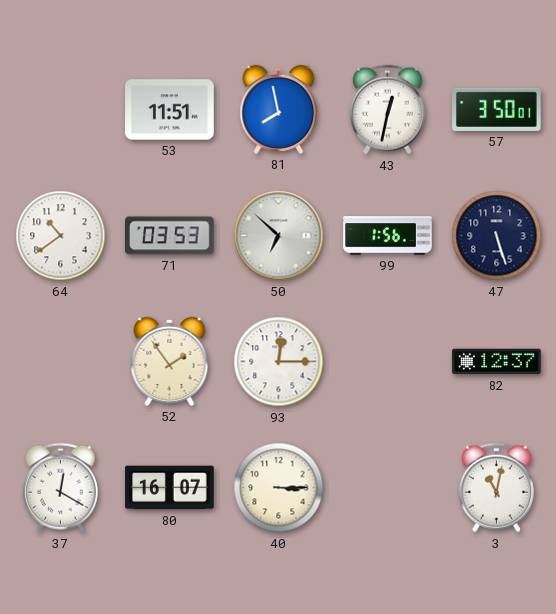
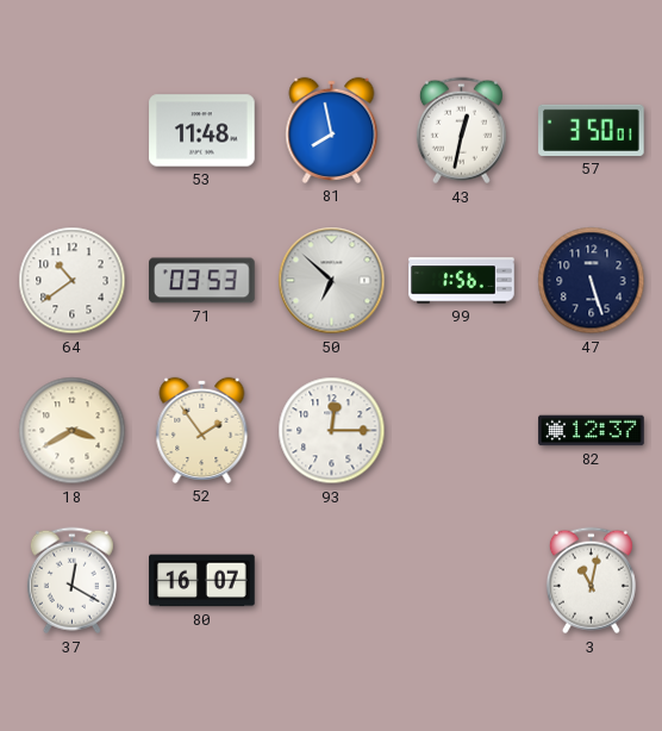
53: 11:51 -> 11:48 (202, 131)
18: none -> 3:40 (73, 431)
40: 3:15 -> none (279, 488)
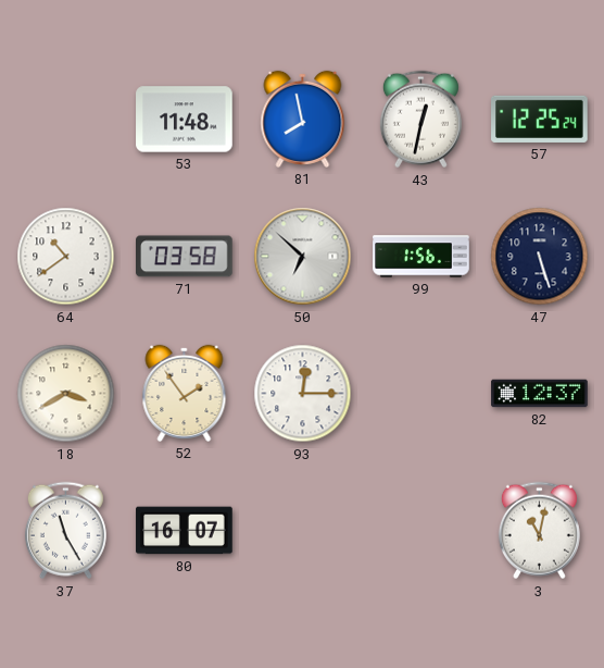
57: 3:50 -> 12:25 (540, 119)
71: 03:53 -> 03:58 (185, 257)
37: 12:20 -> 11:25 (65, 531)
